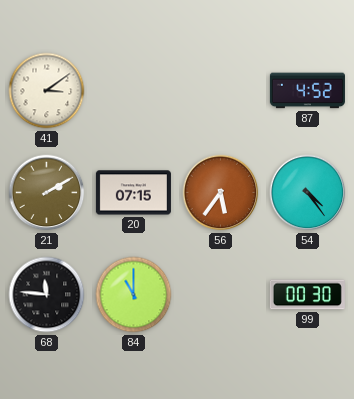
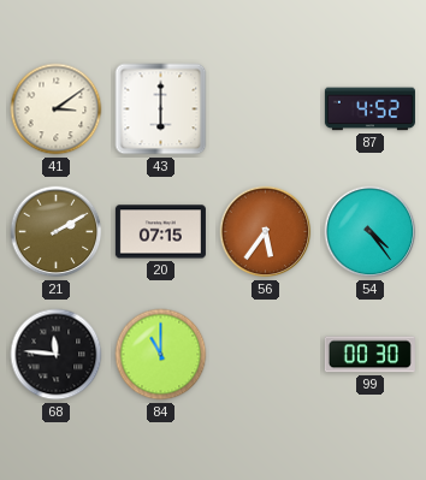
43: none -> 6:00 (161, 109)
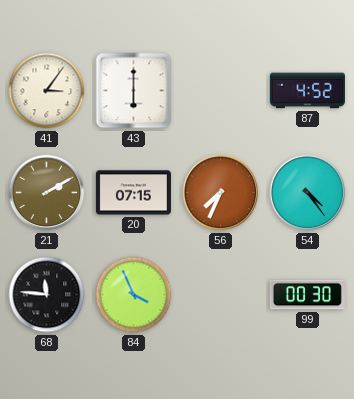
41: 3:09 -> 3:06 (47, 91)
56: 5:36 -> 7:34 (221, 193)
84: 11:00 -> 3:56 (134, 295)
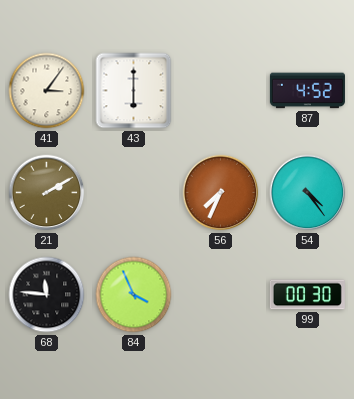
20: 07:15 -> none (133, 193)
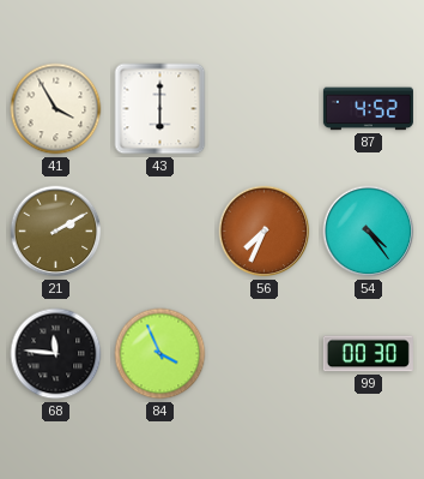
41: 3:06 -> 3:55 (56, 109)
